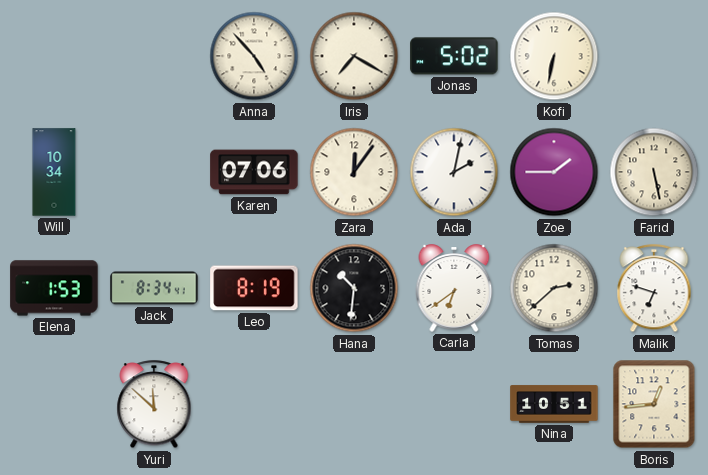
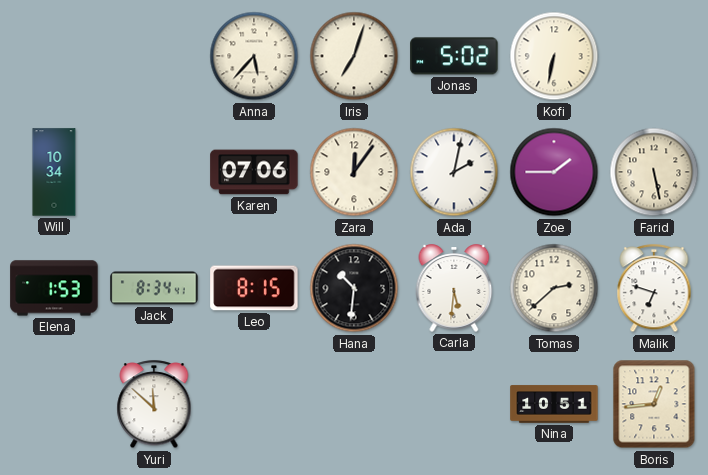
Anna: 4:53 -> 5:37 (254, 56)
Iris: 7:20 -> 7:03 (354, 56)
Leo: 8:19 -> 8:15 (254, 288)
Carla: 6:39 -> 5:31 (454, 288)
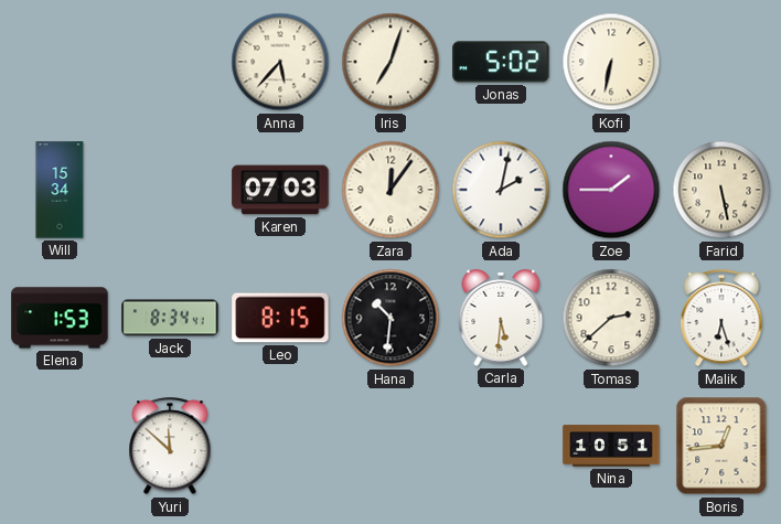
Will: 10:34 -> 15:34 (60, 190)
Karen: 07:06 -> 07:03 (280, 190)
Malik: 6:48 -> 6:27 (721, 319)
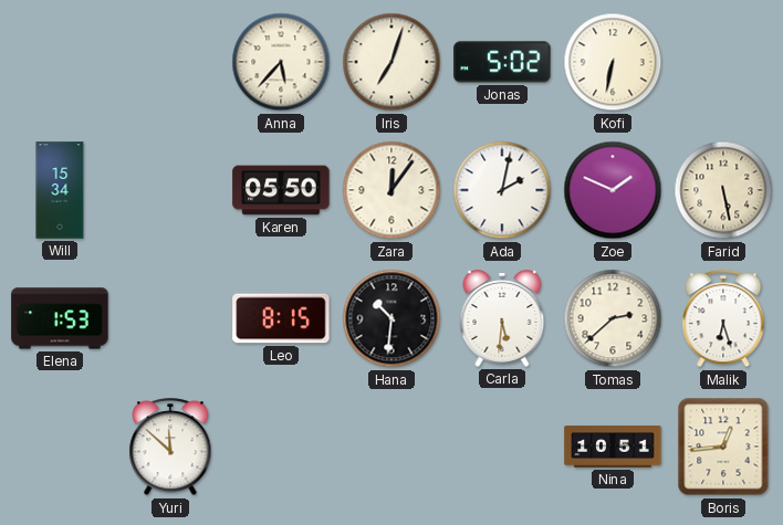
Karen: 07:03 -> 05:50 (281, 190)
Zoe: 1:45 -> 1:49 (613, 190)
Jack: 8:34 -> none (170, 318)
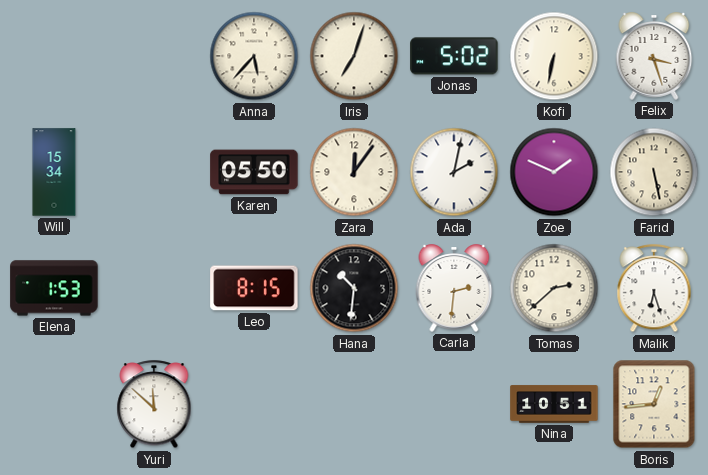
Felix: none -> 3:27 (654, 56)
Carla: 5:31 -> 2:31 (454, 288)
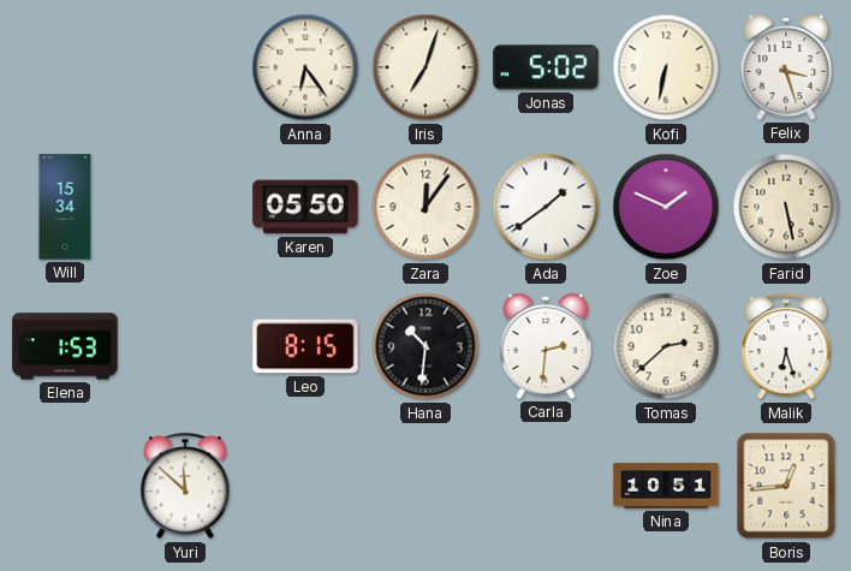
Anna: 5:37 -> 6:24 (305, 67)
Ada: 2:02 -> 1:39 (546, 207)
